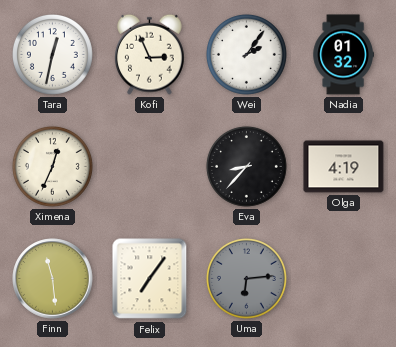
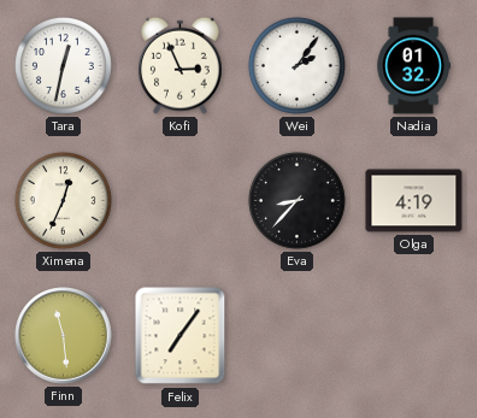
Uma: 6:14 -> none (246, 278)
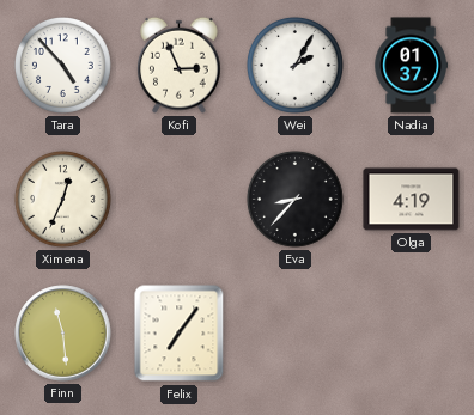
Tara: 12:32 -> 4:53 (62, 65)
Wei: 2:06 -> 2:05 (294, 65)
Nadia: 01:32 -> 01:37 (411, 66)
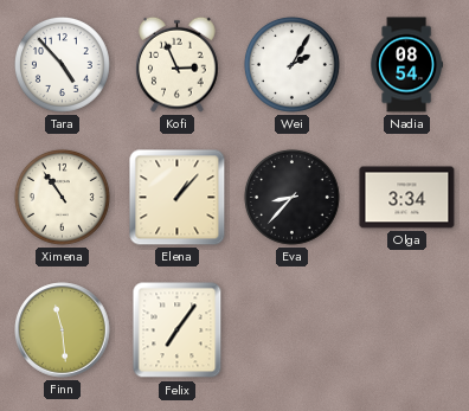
Nadia: 01:37 -> 08:54 (406, 65)
Ximena: 12:34 -> 10:54 (62, 197)
Elena: none -> 1:07 (178, 198)
Olga: 4:19 -> 3:34 (407, 198)
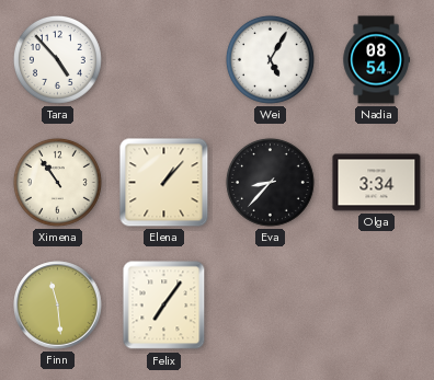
Kofi: 2:56 -> none (178, 64)
Wei: 2:05 -> 5:05 (270, 59)
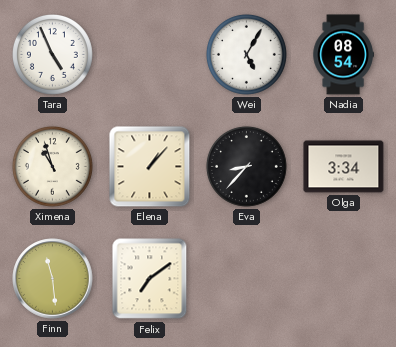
Tara: 4:53 -> 4:56 (52, 54)
Ximena: 10:54 -> 10:57 (52, 166)
Felix: 7:06 -> 7:09 (150, 279)
